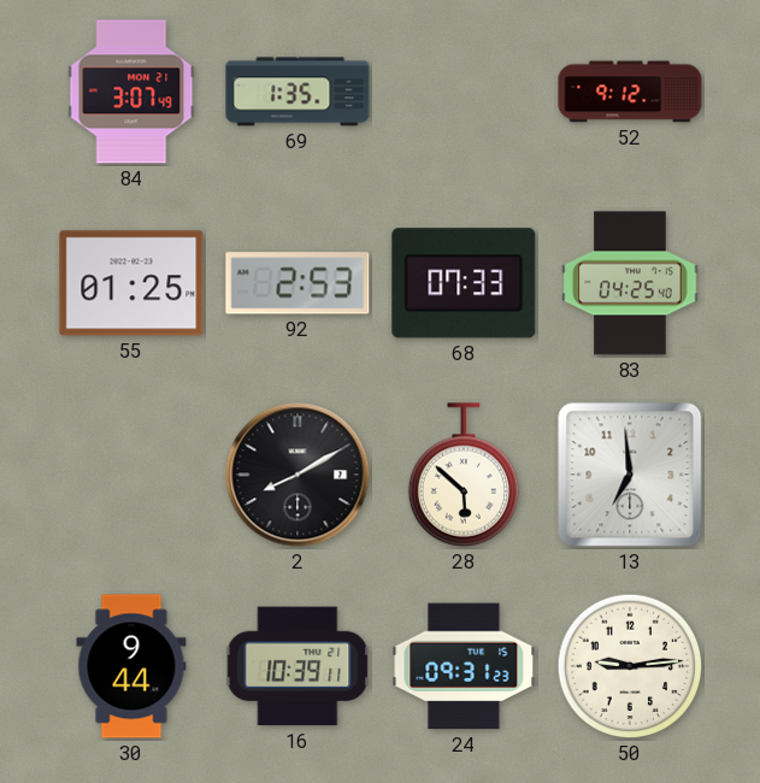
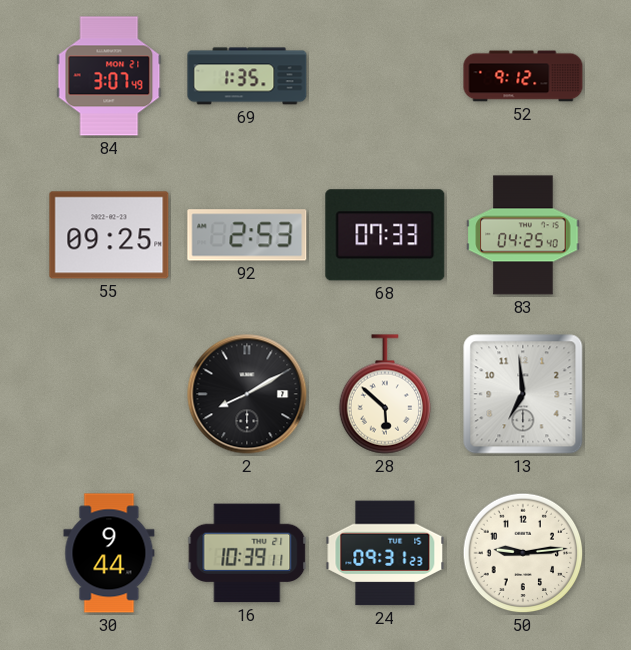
55: 01:25 -> 09:25 (109, 235)
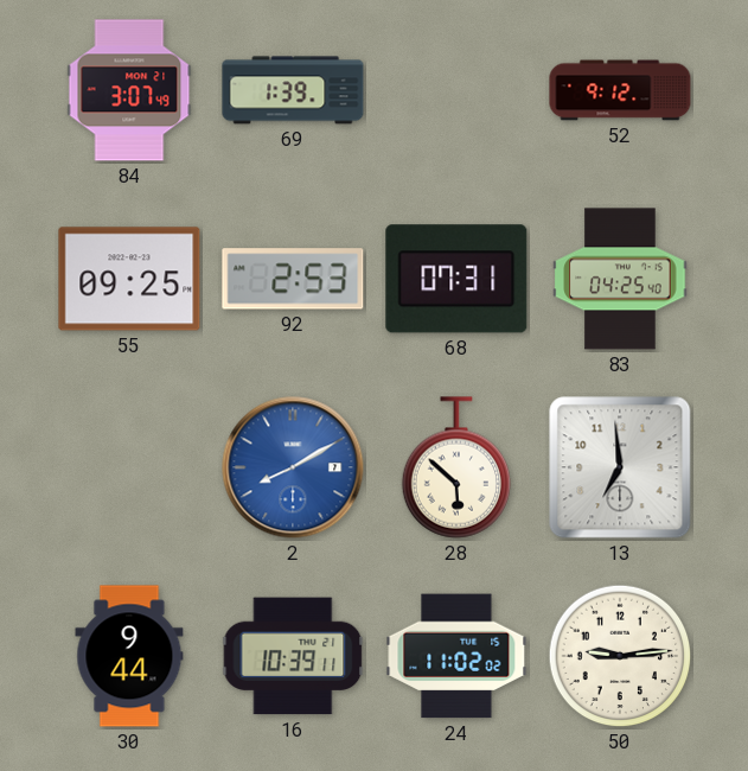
69: 1:35 -> 1:39 (293, 90)
68: 07:33 -> 07:31 (456, 279)
2 dial: black -> blue (293, 467)
24: 09:31 -> 11:02 (456, 656)
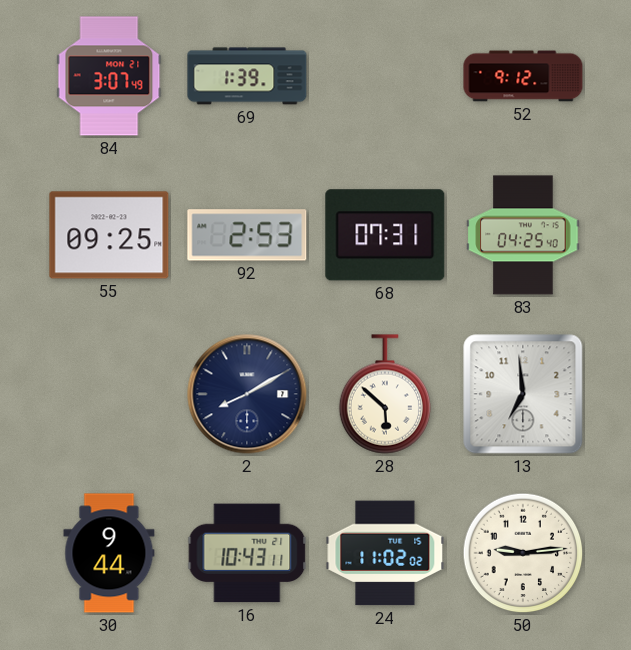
2 dial: blue -> navy (247, 394)
16: 10:39 -> 10:43 (247, 553)
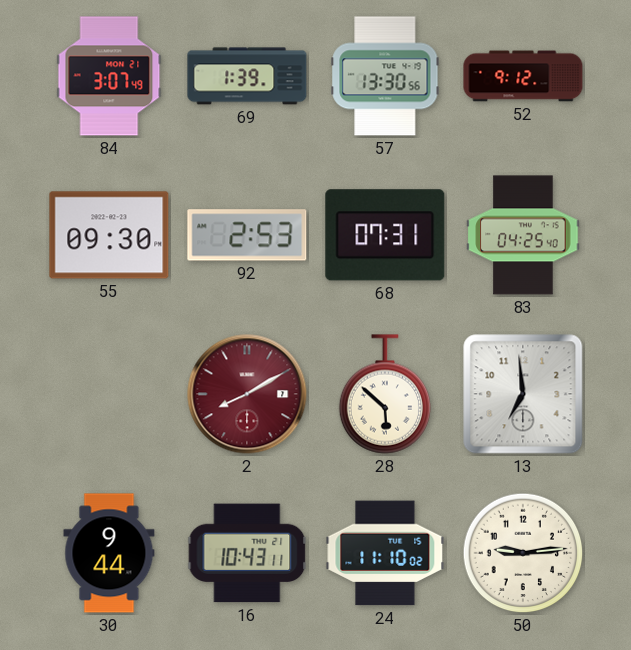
57: none -> 13:30 (385, 76)
55: 09:25 -> 09:30 (109, 235)
2 dial: navy -> burgundy (247, 394)
24: 11:02 -> 11:10 (385, 553)
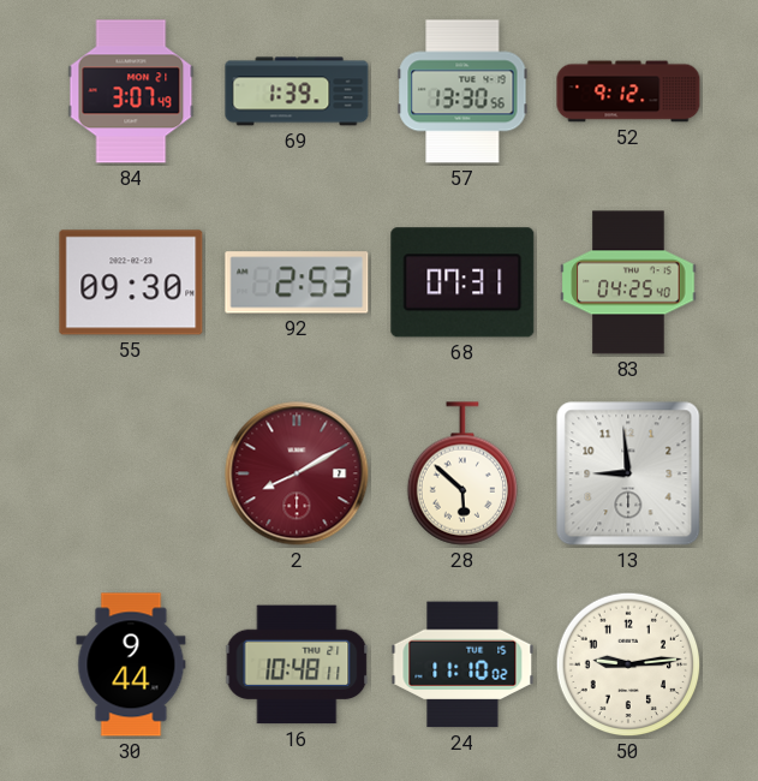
13: 6:59 -> 8:59 (628, 473)
16: 10:43 -> 10:48 (297, 664)
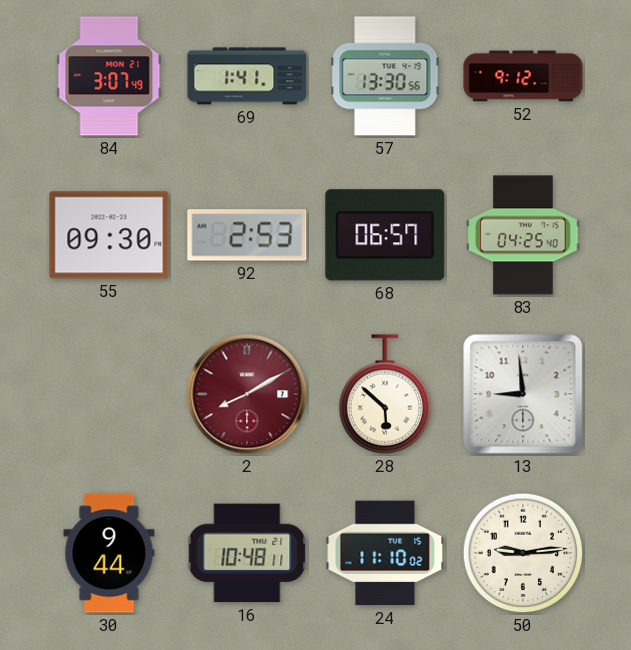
69: 1:39 -> 1:41 (247, 76)
68: 07:31 -> 06:57 (385, 235)
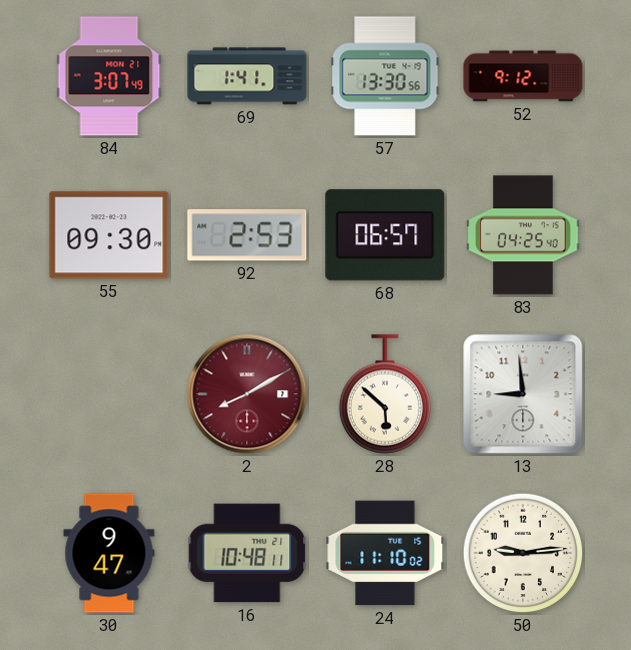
30: 9:44 -> 9:47 (109, 553)
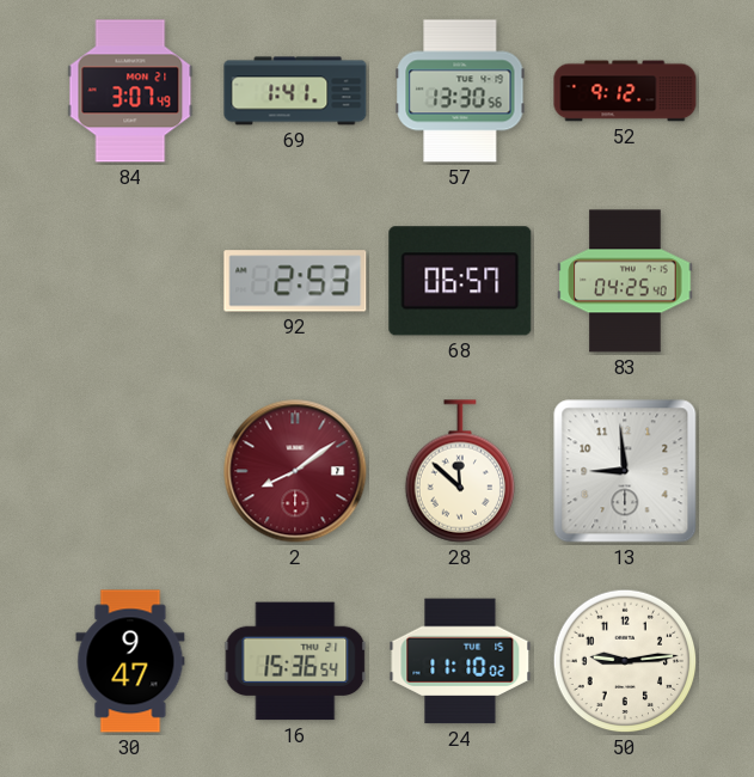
55: 09:30 -> none (109, 235)
2: 8:10 -> 8:09 (295, 471)
28: 5:52 -> 11:52 (459, 471)
16: 10:48 -> 15:36 (295, 661)
